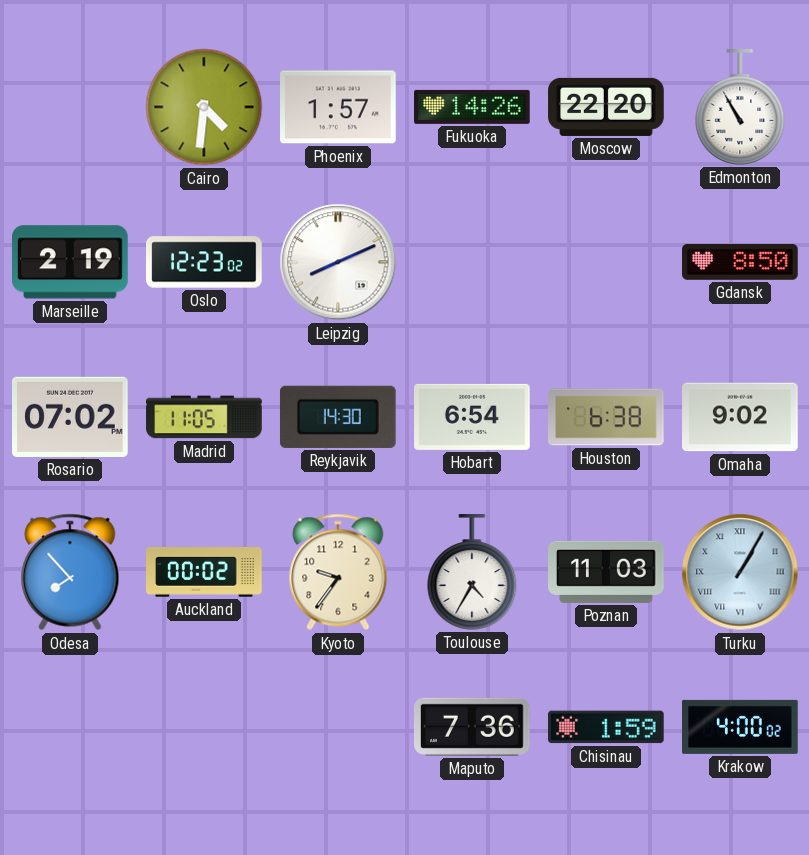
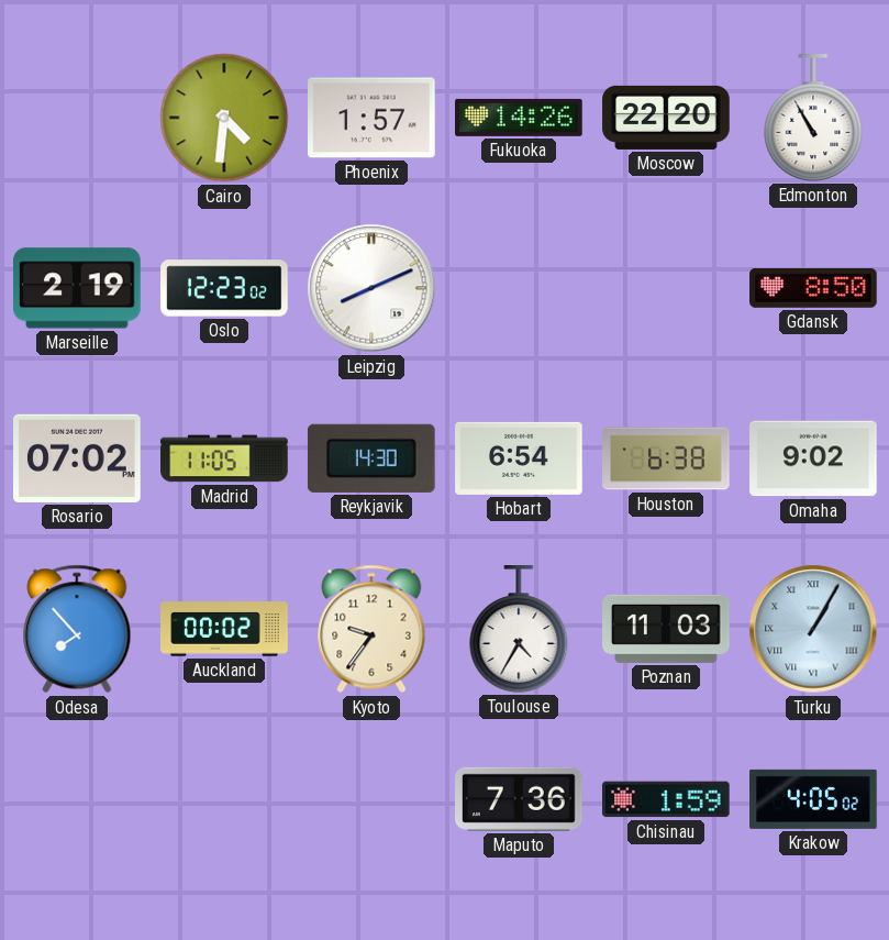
Krakow: 4:00 -> 4:05 (813, 799)
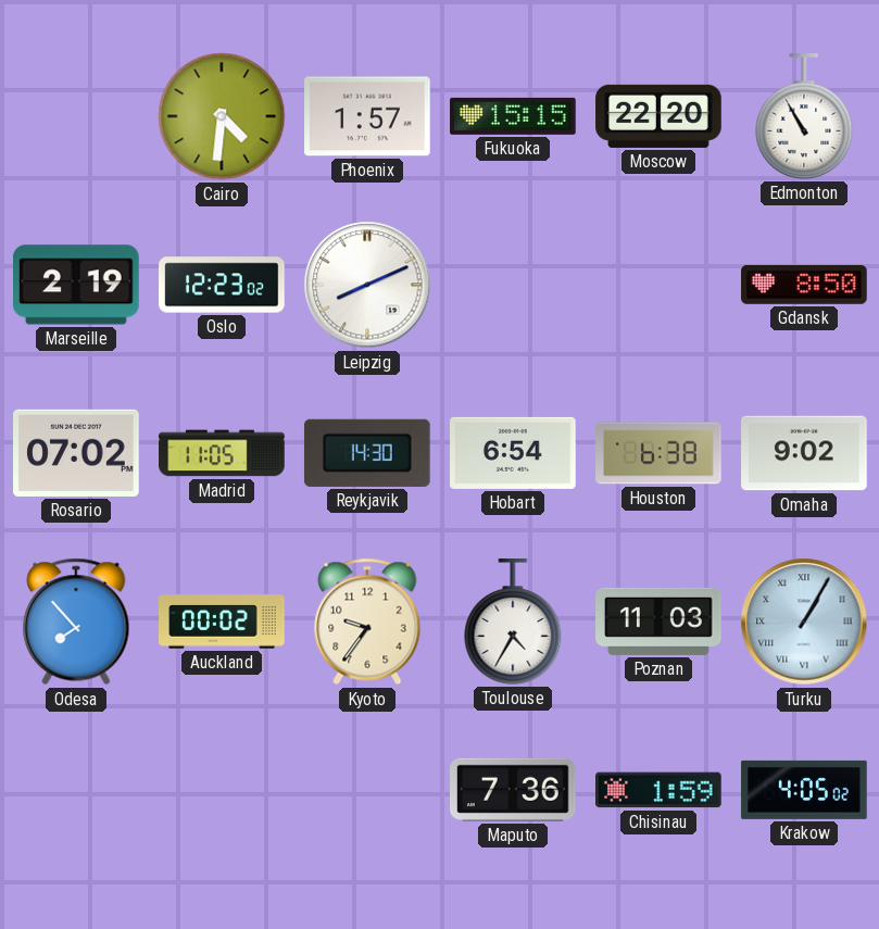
Fukuoka: 14:26 -> 15:15 (513, 116)
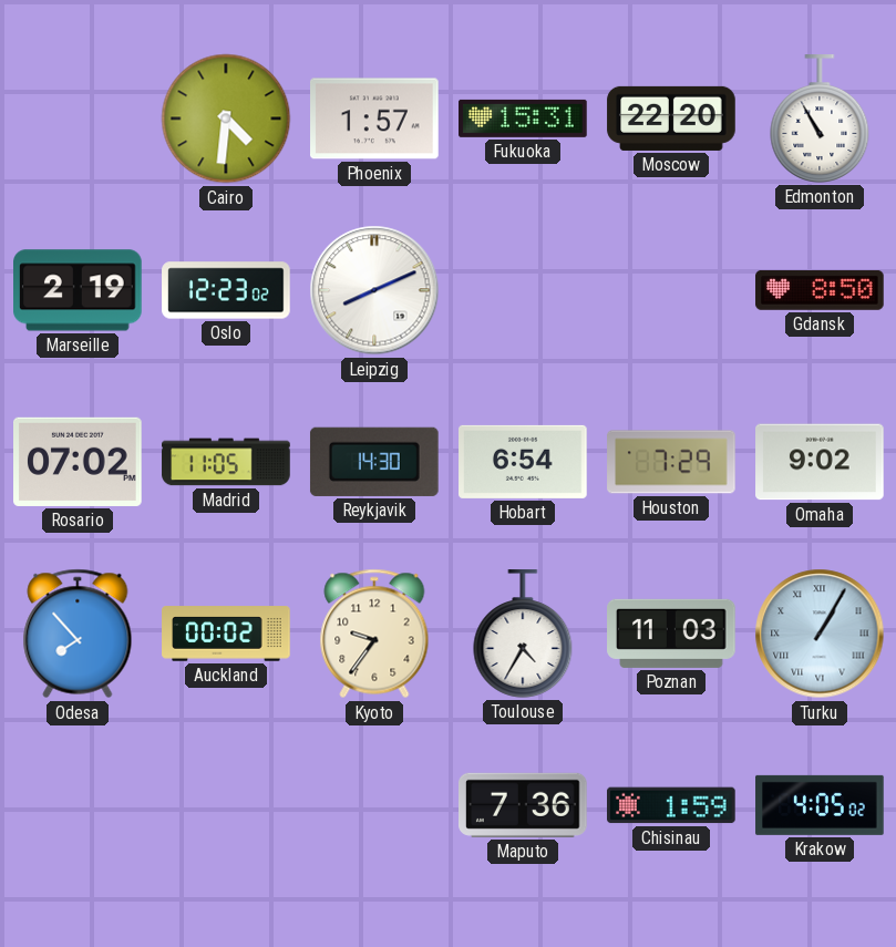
Fukuoka: 15:15 -> 15:31 (523, 119)
Houston: 6:38 -> 7:29 (671, 462)
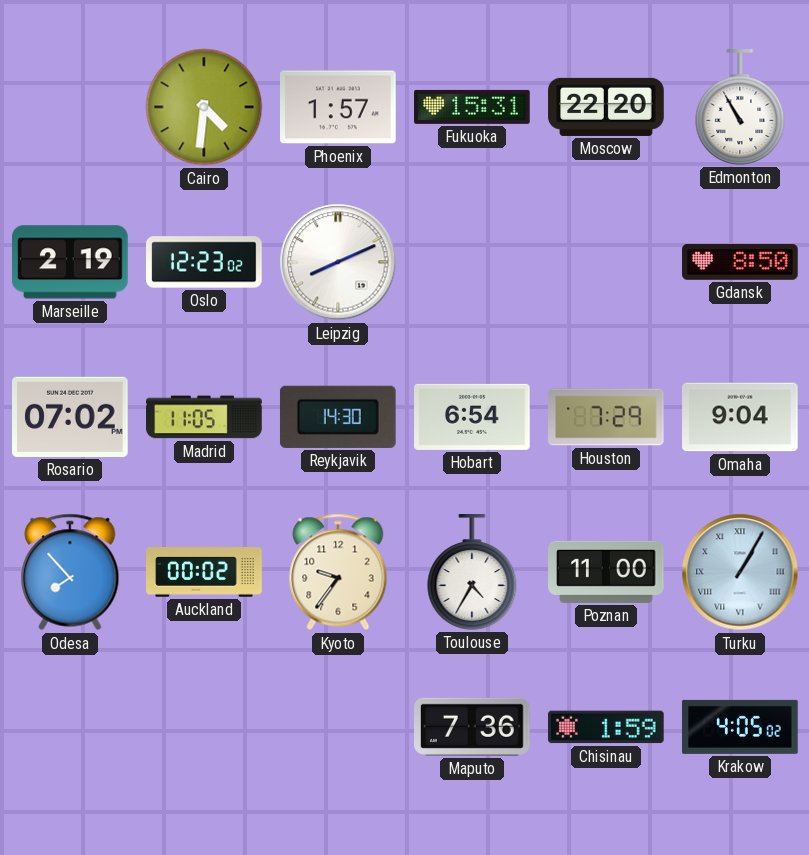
Omaha: 9:02 -> 9:04 (740, 417)
Poznan: 11:03 -> 11:00 (606, 572)
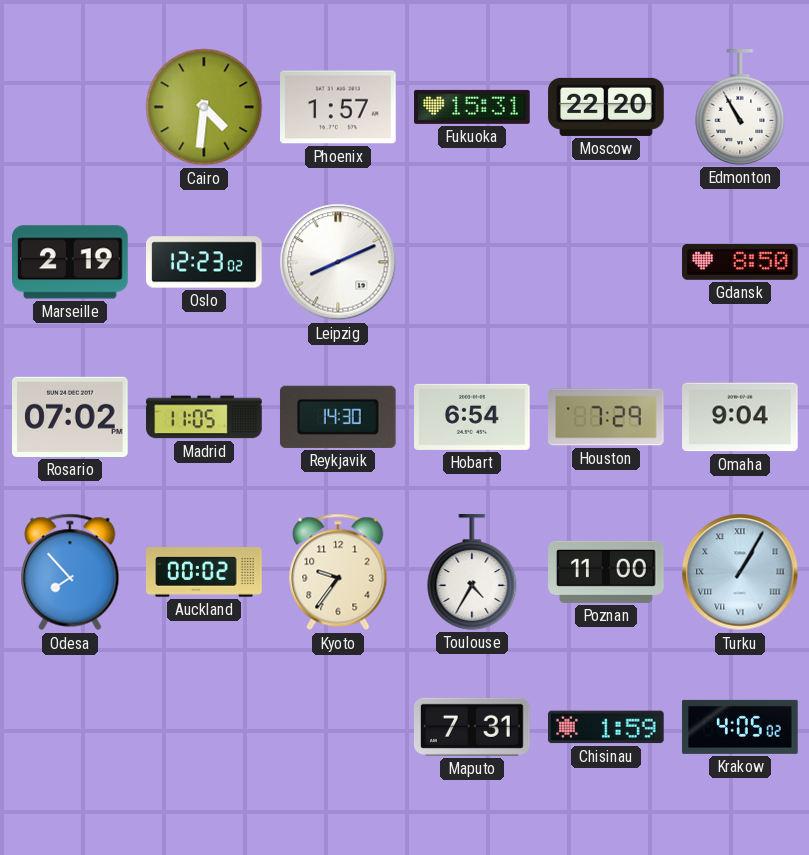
Maputo: 7:36 -> 7:31 (473, 727)
